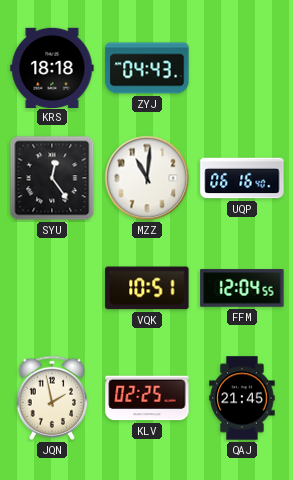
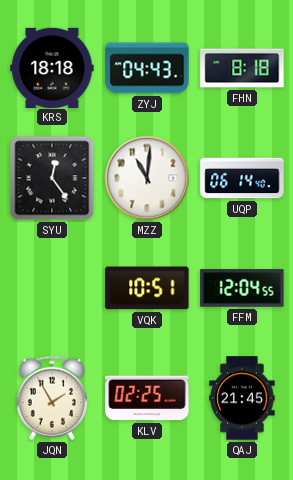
FHN: none -> 8:18 (242, 68)
UQP: 06:16 -> 06:14 (242, 178)
JQN: 1:58 -> 1:55 (51, 398)
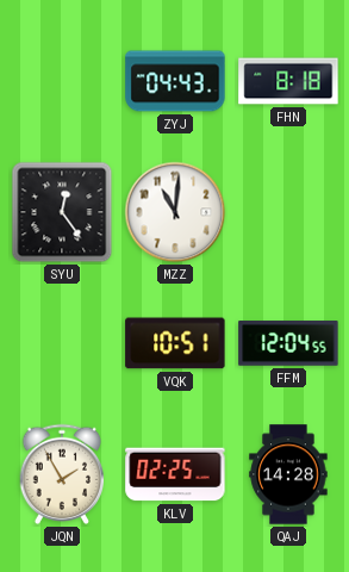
KRS: 18:18 -> none (52, 67)
UQP: 06:14 -> none (242, 178)
QAJ: 21:45 -> 14:28 (288, 474)
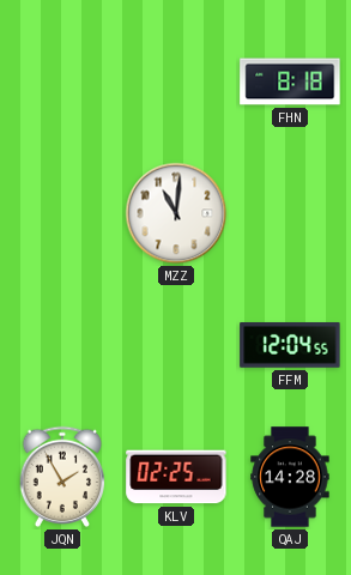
ZYJ: 04:43 -> none (175, 81)
SYU: 12:24 -> none (62, 212)
VQK: 10:51 -> none (175, 343)
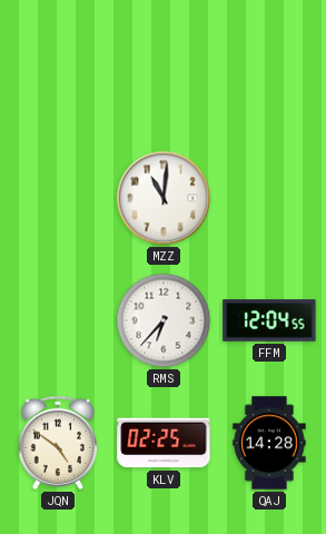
FHN: 8:18 -> none (290, 81)
RMS: none -> 6:37 (164, 320)
JQN: 1:55 -> 4:51 (57, 443)
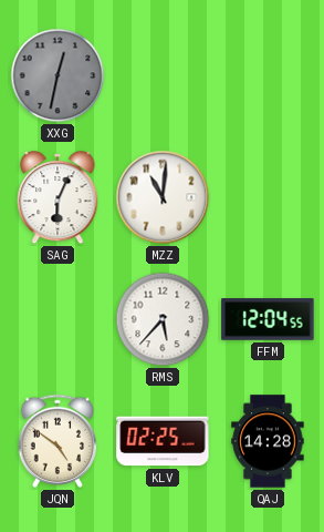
XXG: none -> 12:32 (58, 75)
SAG: none -> 6:04 (58, 197)
RMS: 6:37 -> 5:37 (163, 319)
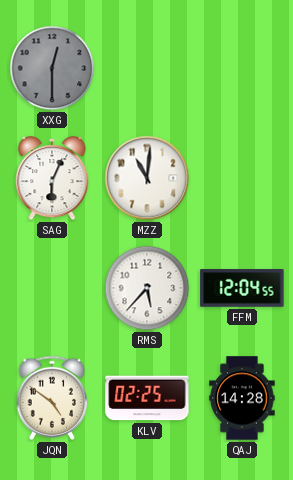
XXG: 12:32 -> 12:30 (52, 68)
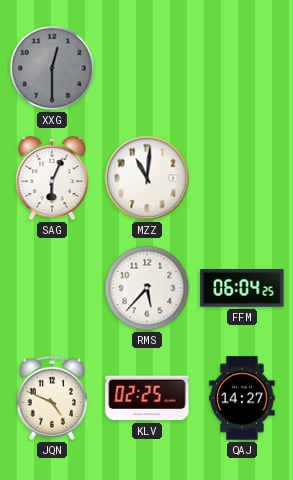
FFM: 12:04 -> 06:04 (242, 288)
JQN: 4:51 -> 4:49 (51, 398)
QAJ: 14:28 -> 14:27 (242, 398)
